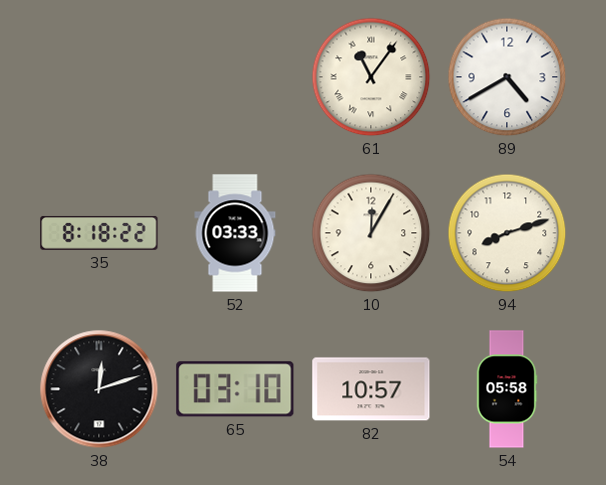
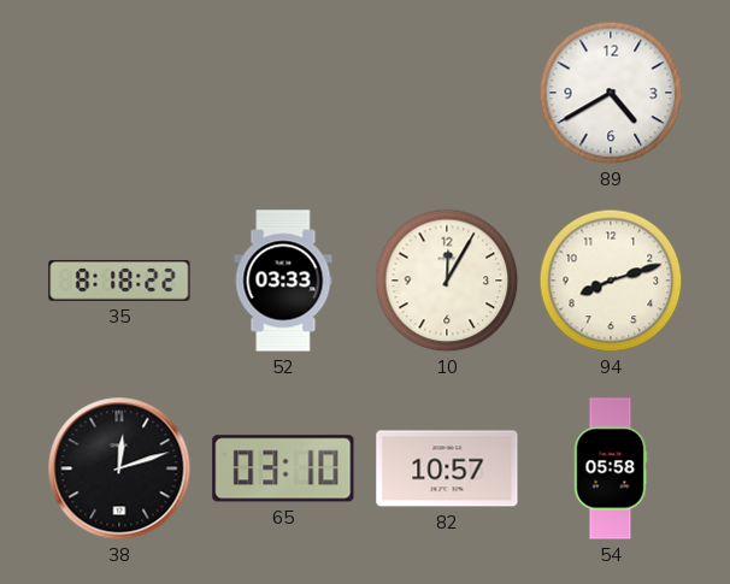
61: 11:06 -> none (371, 77)
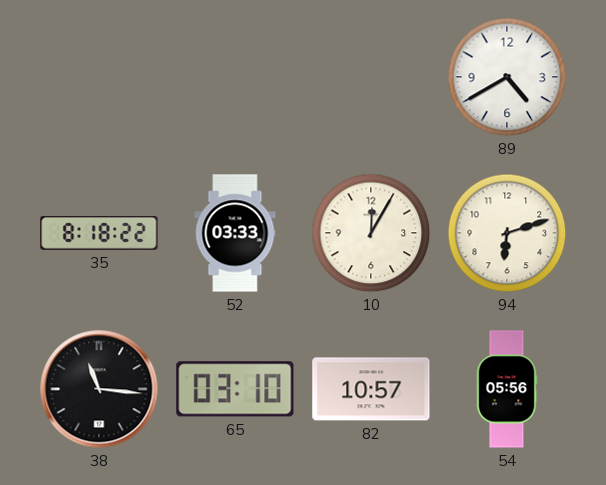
94: 8:12 -> 6:12 (507, 233)
38: 12:12 -> 11:16 (99, 389)
54: 05:58 -> 05:56 (507, 389)
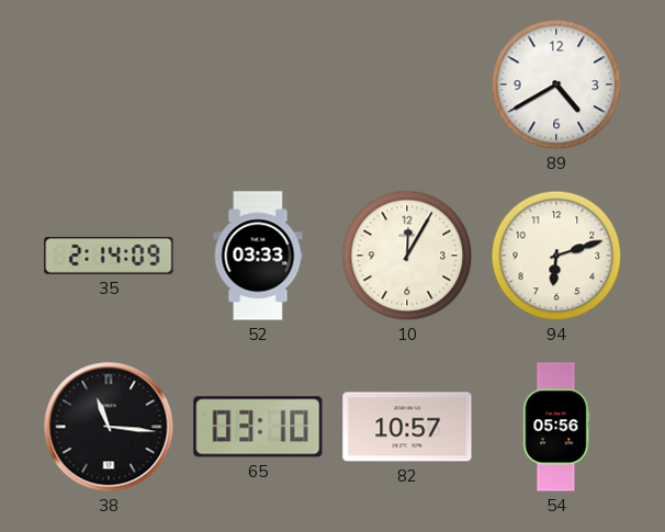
35: 8:18 -> 2:14 (109, 256)
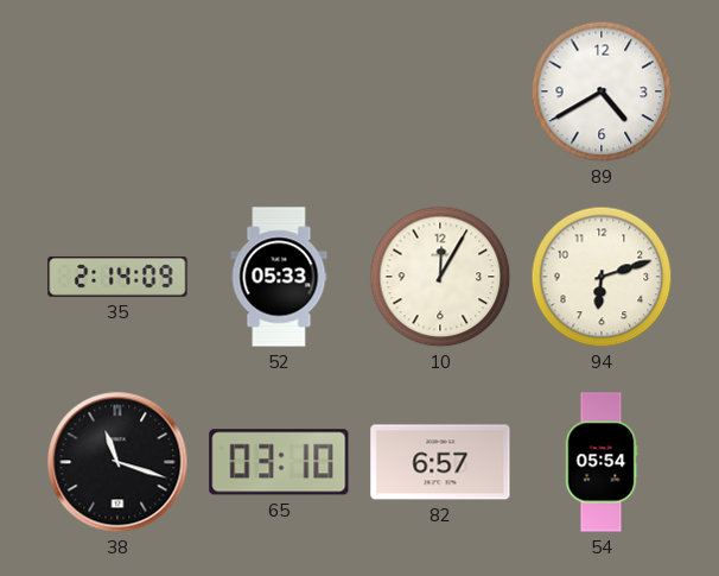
52: 03:33 -> 05:33 (279, 277)
38: 11:16 -> 11:18 (117, 462)
82: 10:57 -> 6:57 (440, 462)
54: 05:56 -> 05:54 (602, 462)
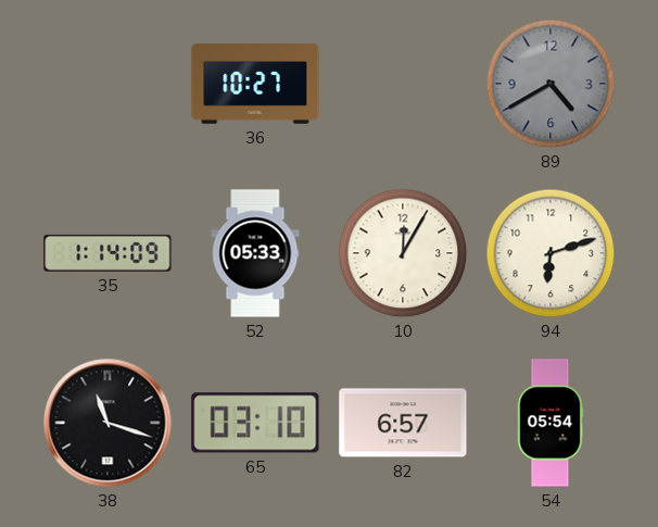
36: none -> 10:27 (255, 85)
89 dial: white -> grey (551, 84)
35: 2:14 -> 1:14 (107, 253)
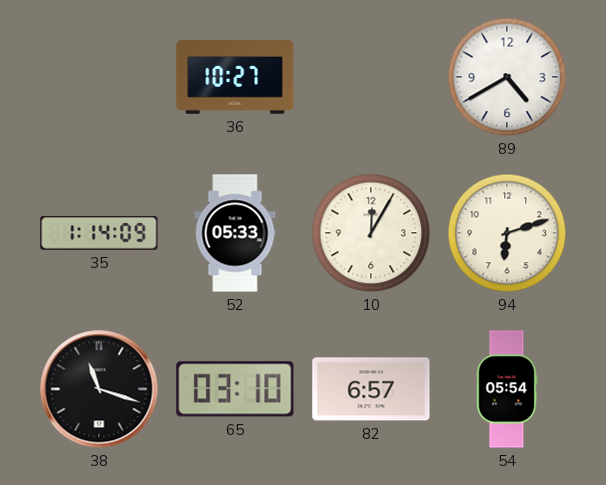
89 dial: grey -> white (507, 77)
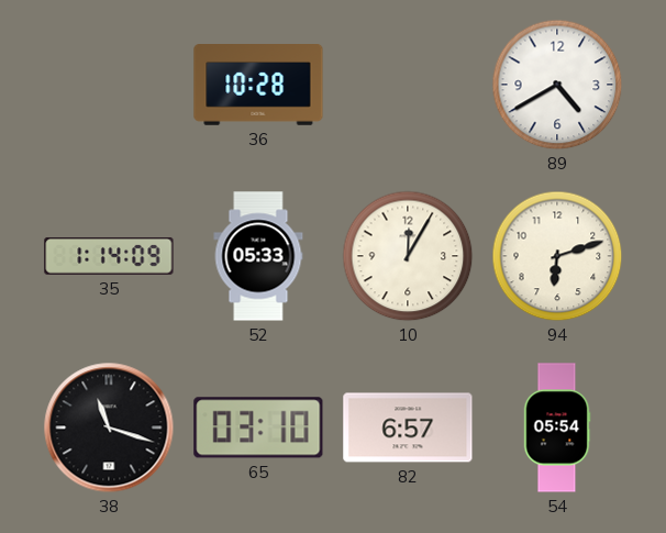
36: 10:27 -> 10:28 (258, 86)
